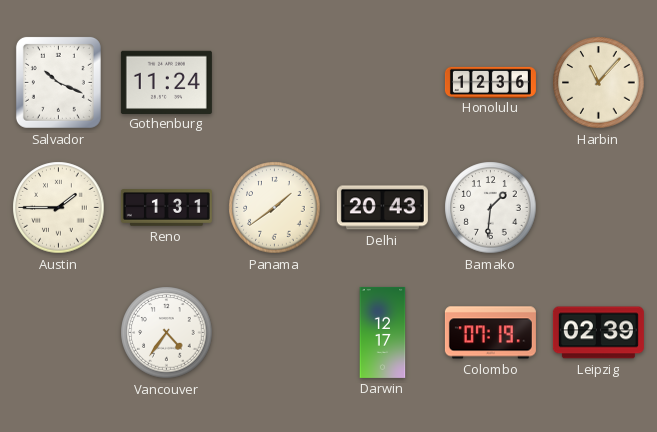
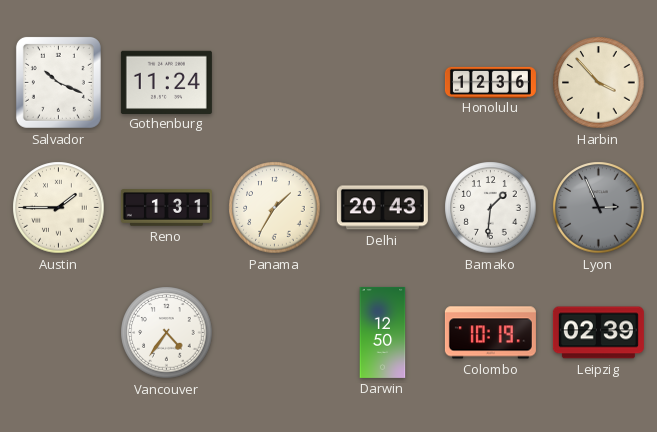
Harbin: 11:07 -> 3:53 (599, 83)
Panama: 1:39 -> 1:35 (275, 208)
Lyon: none -> 2:56 (599, 208)
Darwin: 12:17 -> 12:50 (383, 332)
Colombo: 07:19 -> 10:19 (490, 333)
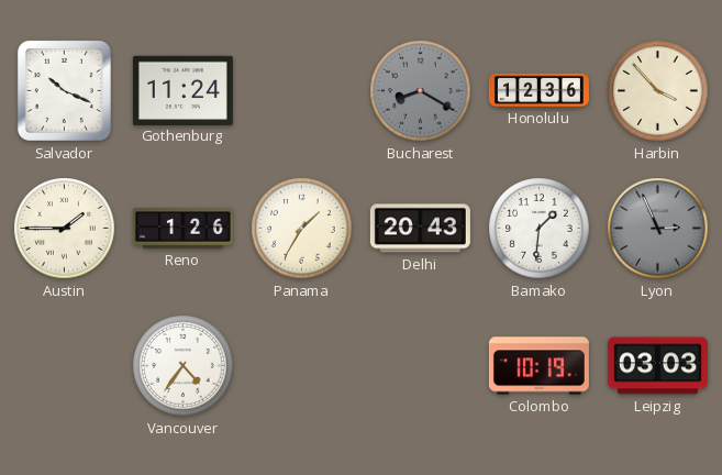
Bucharest: none -> 8:20 (421, 91)
Reno: 1:31 -> 1:26 (182, 229)
Darwin: 12:50 -> none (383, 332)
Leipzig: 02:39 -> 03:03 (657, 366)
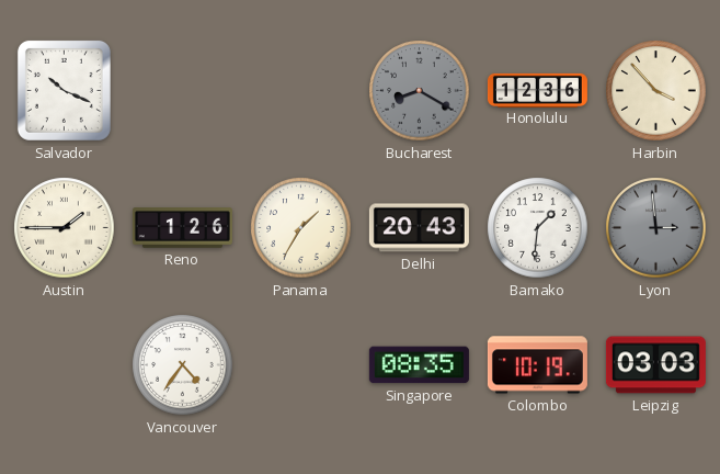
Gothenburg: 11:24 -> none (182, 90)
Lyon: 2:56 -> 2:59 (656, 228)
Singapore: none -> 08:35 (419, 365)
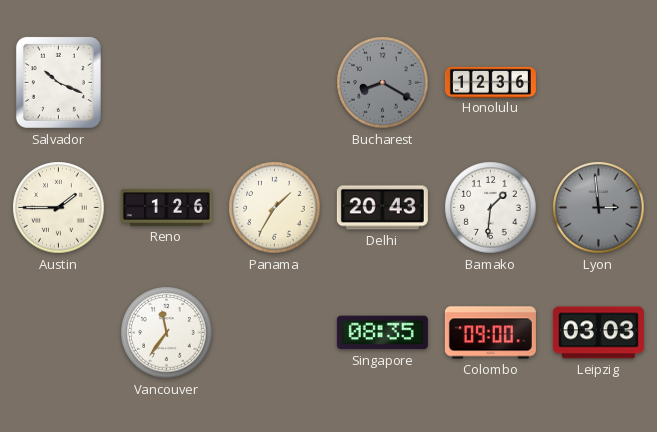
Harbin: 3:53 -> none (656, 91)
Vancouver: 4:36 -> 11:36 (167, 333)
Colombo: 10:19 -> 09:00 (490, 333)
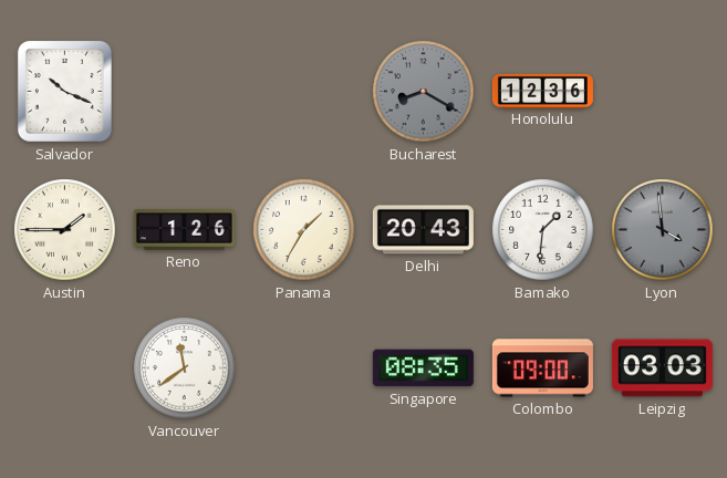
Lyon: 2:59 -> 3:59 (663, 230)
Vancouver: 11:36 -> 11:39 (185, 368)
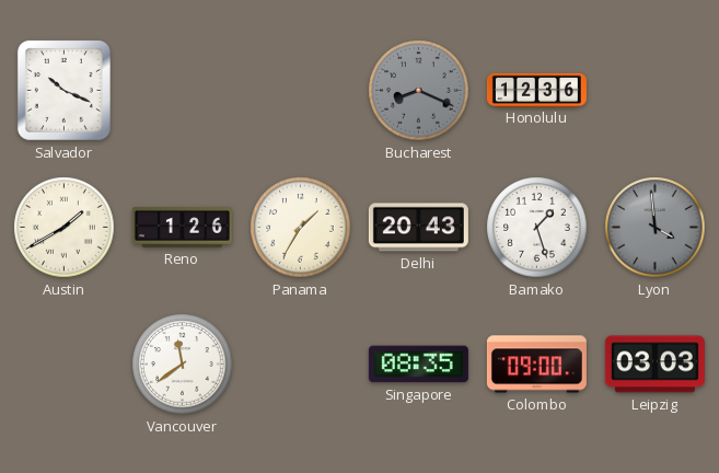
Bucharest: 8:20 -> 8:19 (419, 91)
Austin: 1:45 -> 1:40 (65, 228)
Bamako: 1:31 -> 1:27 (537, 228)
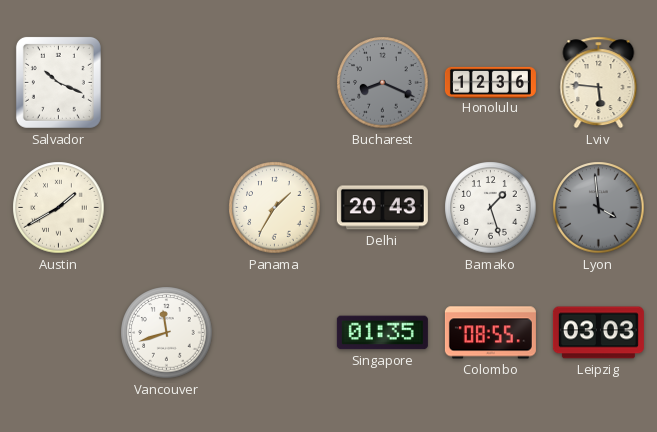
Lviv: none -> 5:46 (599, 83)
Reno: 1:26 -> none (182, 228)
Vancouver: 11:39 -> 11:42 (167, 333)
Singapore: 08:35 -> 01:35 (382, 333)
Colombo: 09:00 -> 08:55 (490, 333)
